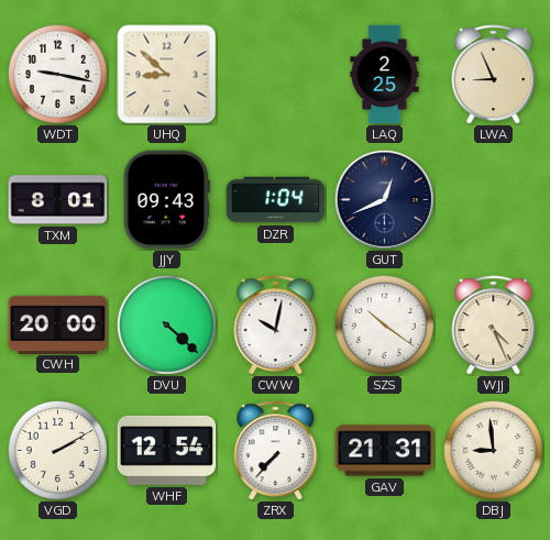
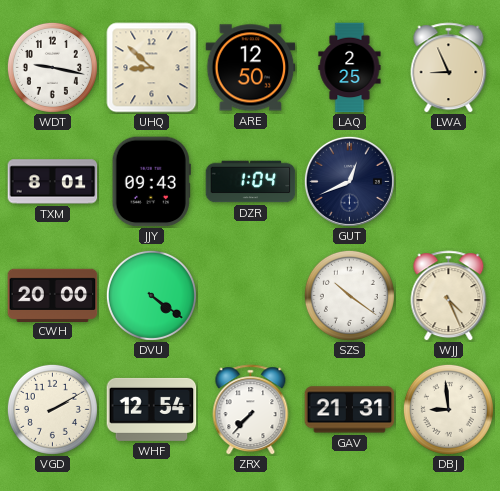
ARE: none -> 12:50 (251, 68)
DVU: 4:22 -> 4:21 (151, 295)
CWW: 10:02 -> none (276, 326)
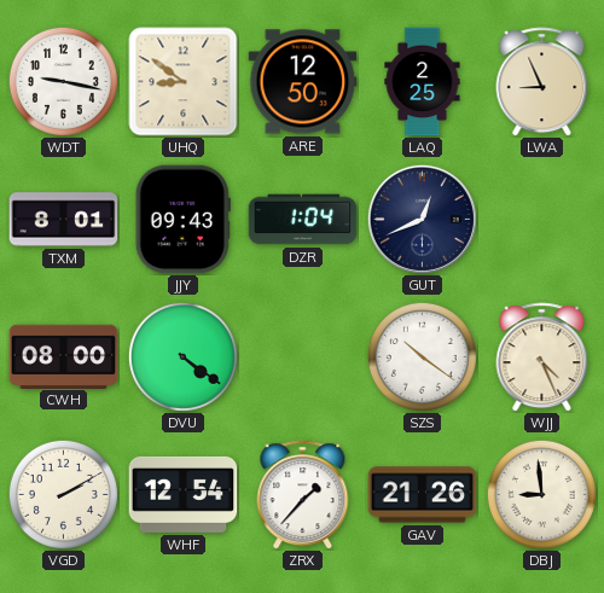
UHQ: 8:52 -> 8:51 (184, 82)
CWH: 20:00 -> 08:00 (64, 356)
ZRX: 7:37 -> 1:37 (303, 495)
GAV: 21:31 -> 21:26 (423, 495)
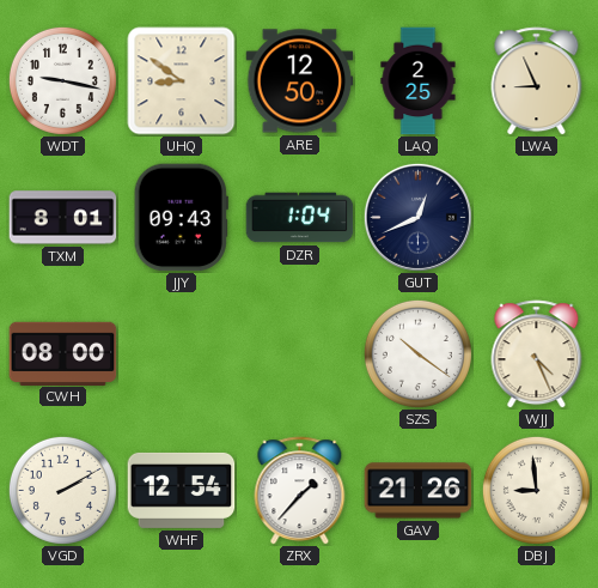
DVU: 4:21 -> none (182, 356)
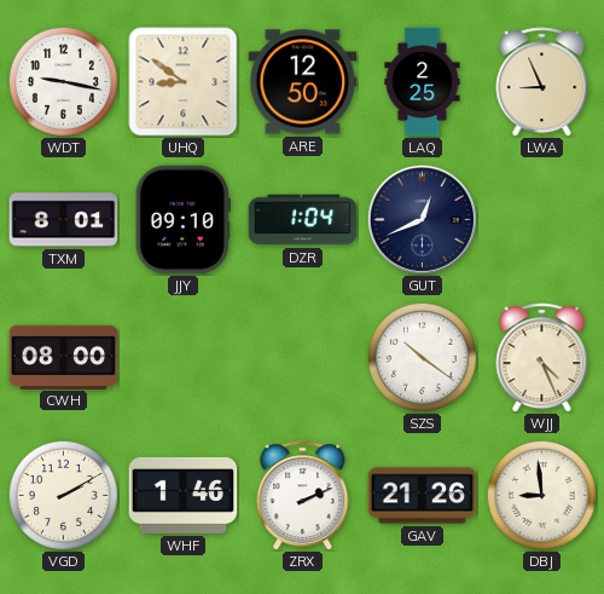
JJY: 09:43 -> 09:10 (182, 220)
WHF: 12:54 -> 1:46 (184, 495)
ZRX: 1:37 -> 2:11 (303, 496)
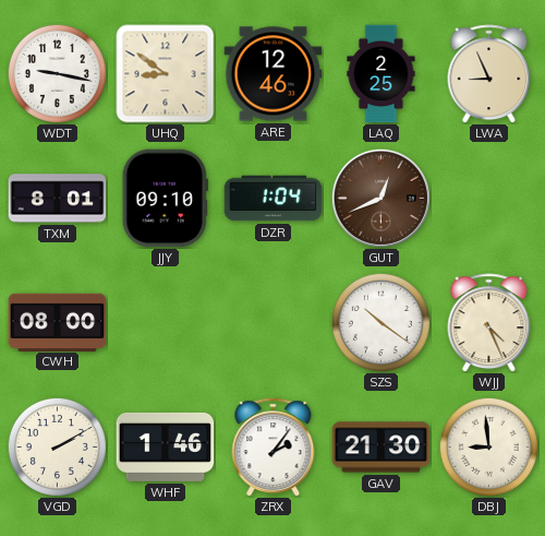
ARE: 12:50 -> 12:46 (274, 74)
GUT dial: navy -> brown (380, 198)
ZRX: 2:11 -> 2:06 (274, 448)
GAV: 21:26 -> 21:30 (381, 448)
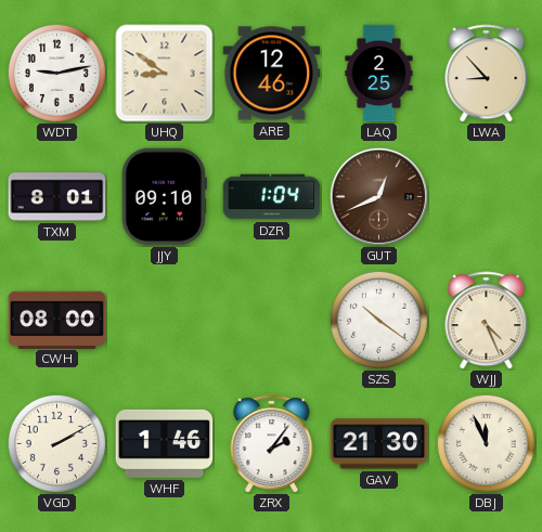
WDT: 9:17 -> 9:13 (56, 73)
LWA: 8:56 -> 8:53 (487, 74)
DBJ: 8:59 -> 11:56 (486, 443)
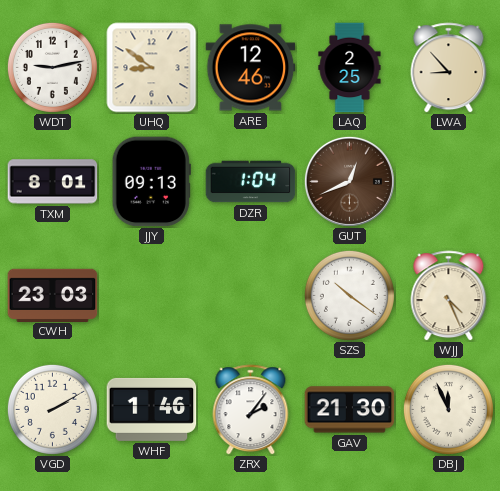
JJY: 09:10 -> 09:13 (151, 182)
CWH: 08:00 -> 23:03 (53, 295)
